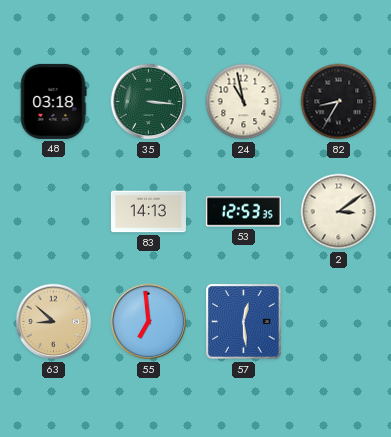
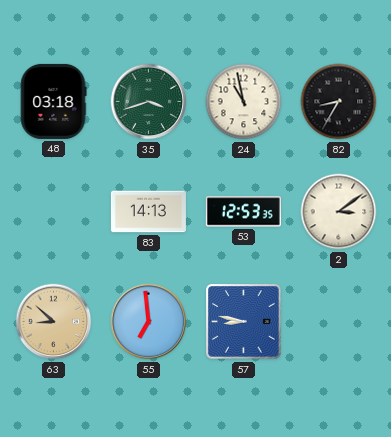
35: 3:16 -> 3:42 (149, 102)
57: 12:29 -> 8:47 (244, 322)
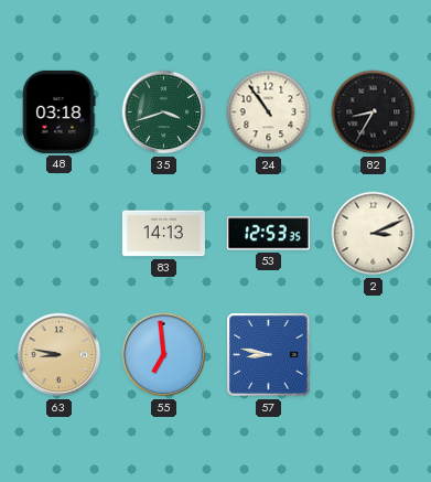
24: 10:58 -> 10:54 (269, 113)
2: 3:09 -> 3:11 (374, 234)
63: 8:52 -> 8:47 (60, 355)
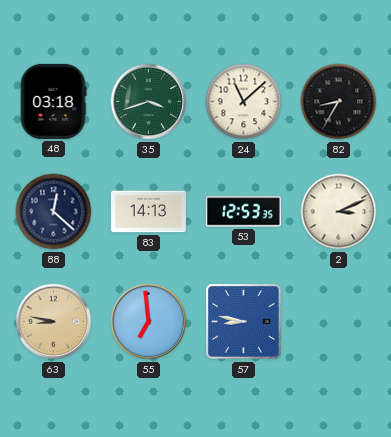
24: 10:54 -> 11:08 (244, 102)
88: none -> 12:22 (54, 212)
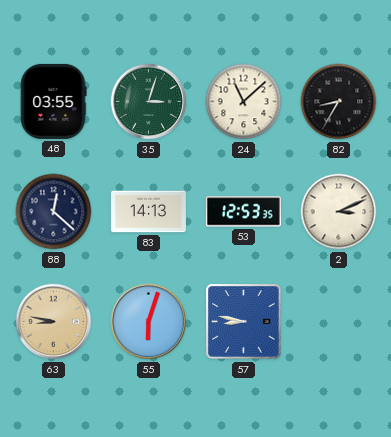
48: 03:18 -> 03:55 (53, 101)
35: 3:42 -> 3:03 (149, 102)
55: 6:59 -> 6:03 (149, 322)
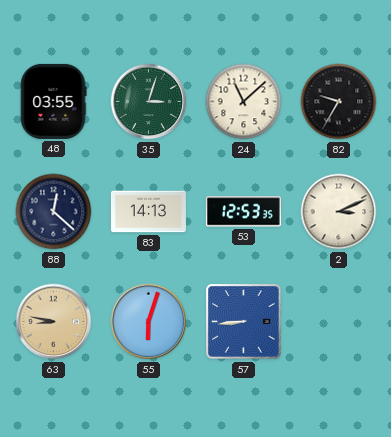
82: 8:35 -> 9:35 (339, 102)
57: 8:47 -> 8:44 (244, 322)
